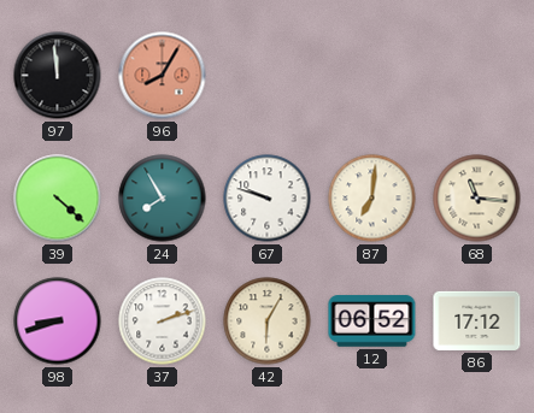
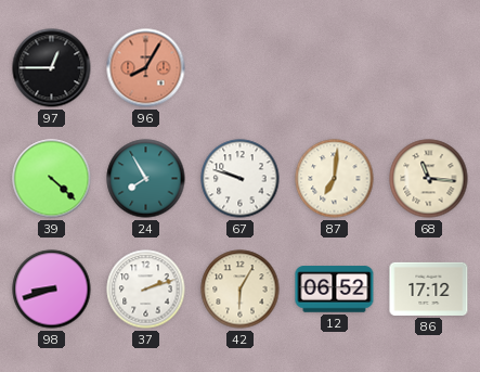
97: 11:59 -> 12:45 (52, 68)
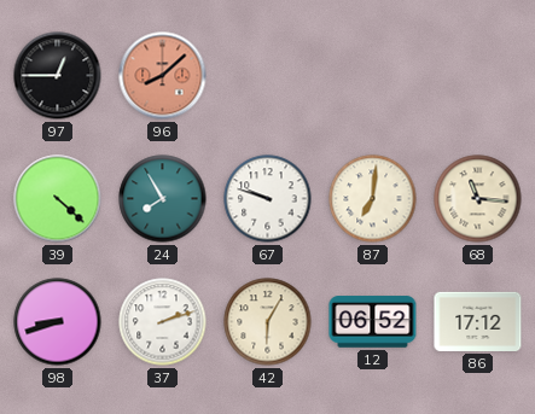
96: 8:05 -> 8:08 (163, 76)
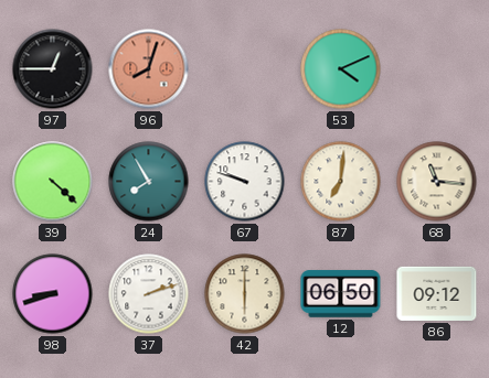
96: 8:08 -> 8:03 (149, 69)
53: none -> 4:11 (341, 69)
42: 6:05 -> 6:00 (245, 294)
12: 06:52 -> 06:50 (341, 294)
86: 17:12 -> 09:12 (437, 293)
